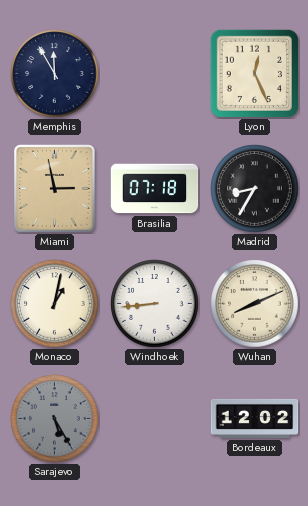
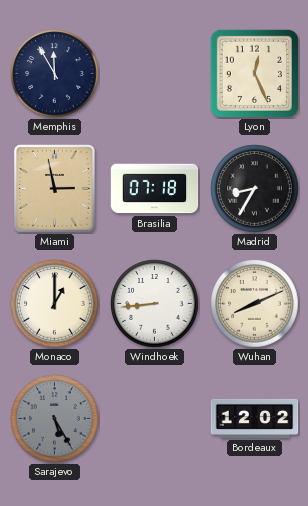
Monaco: 1:02 -> 1:00 (55, 304)
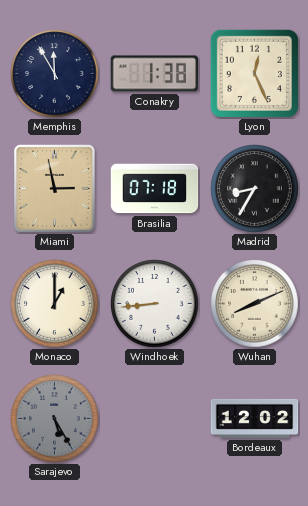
Conakry: none -> 1:38 (155, 74)
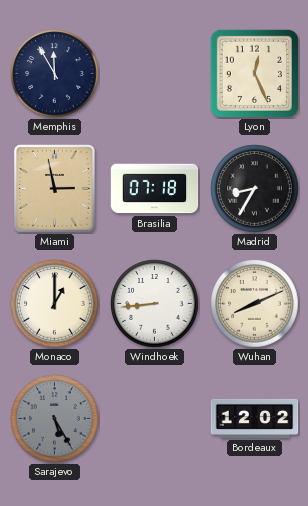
Conakry: 1:38 -> none (155, 74)
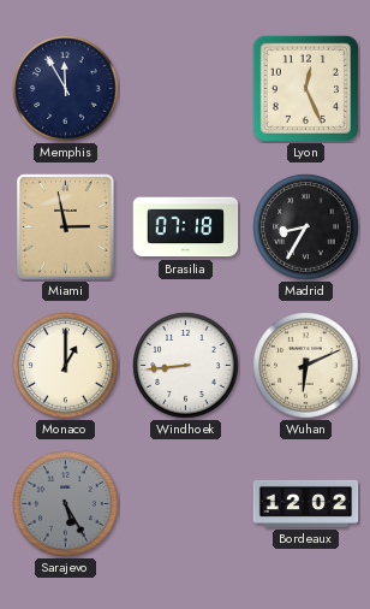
Wuhan: 8:11 -> 6:11 (306, 366)
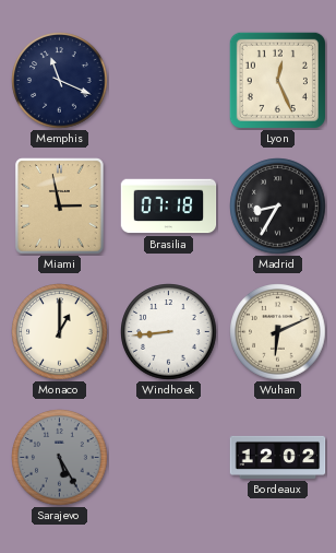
Memphis: 11:55 -> 11:19 (60, 81)
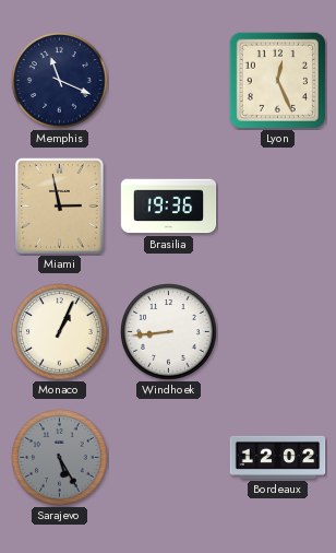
Brasilia: 07:18 -> 19:36 (169, 207)
Madrid: 8:35 -> none (278, 207)
Monaco: 1:00 -> 1:04 (60, 332)
Wuhan: 6:11 -> none (278, 332)
